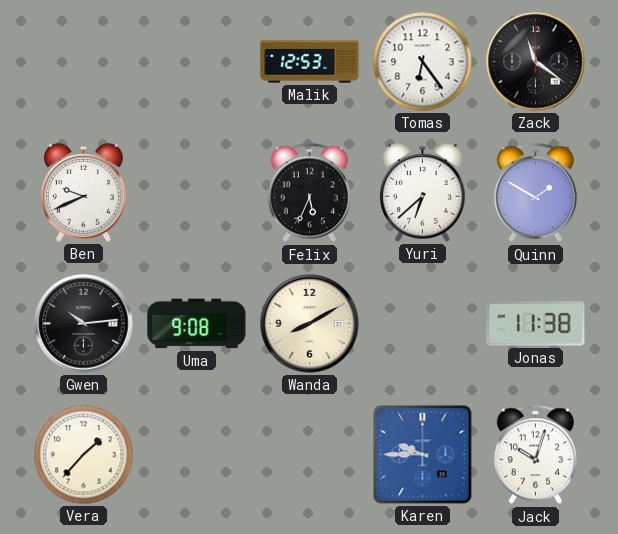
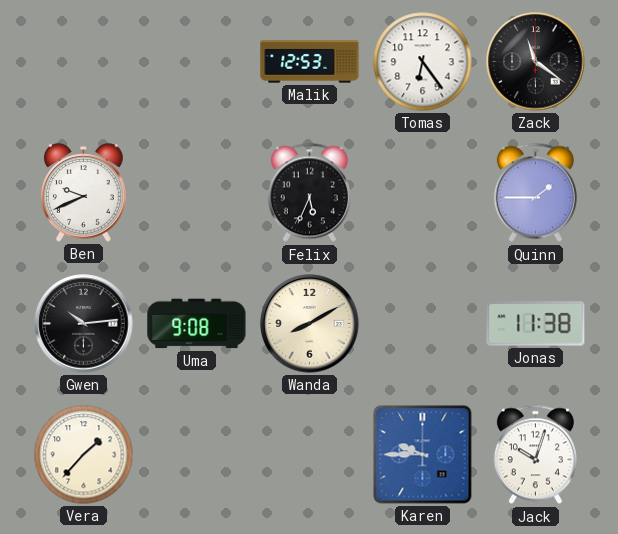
Yuri: 6:38 -> none (423, 193)
Quinn: 1:50 -> 1:45 (535, 193)
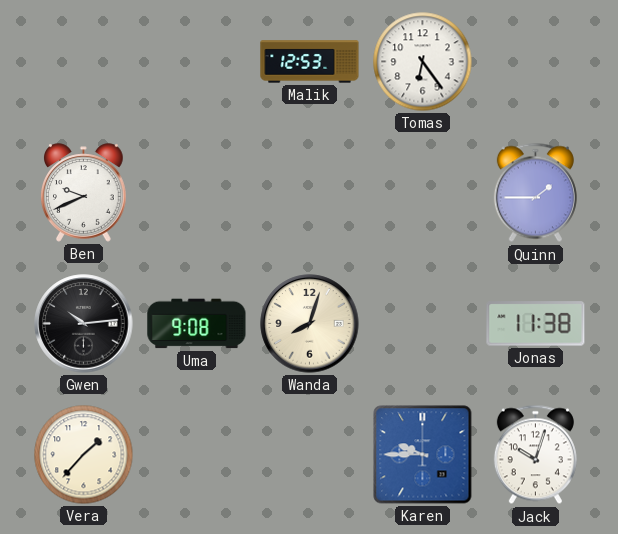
Zack: 11:21 -> none (536, 62)
Felix: 5:34 -> none (309, 193)
Wanda: 8:10 -> 8:03 (310, 324)
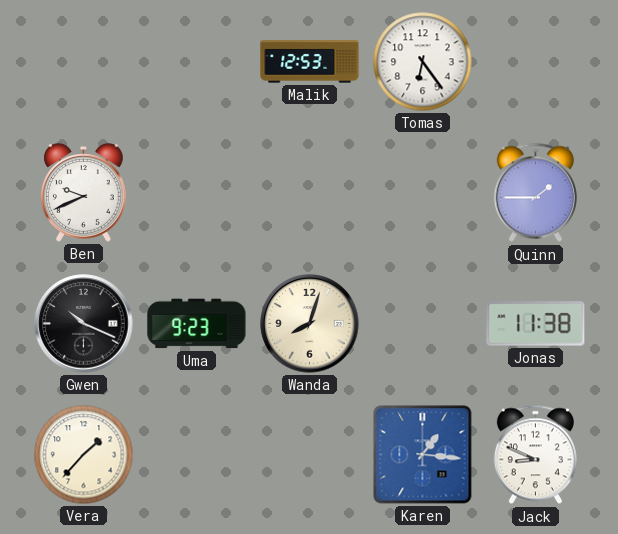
Gwen: 10:14 -> 10:19 (84, 324)
Uma: 9:08 -> 9:23 (197, 324)
Karen: 9:45 -> 1:16 (423, 455)
Jack: 10:03 -> 8:49 (535, 455)
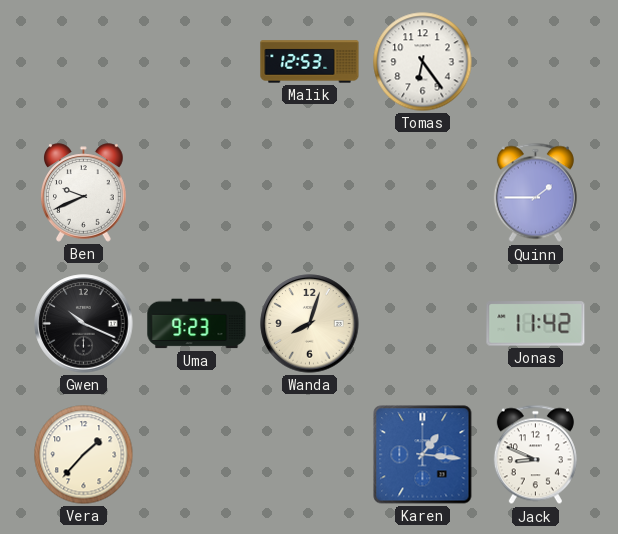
Jonas: 11:38 -> 11:42 (536, 324)
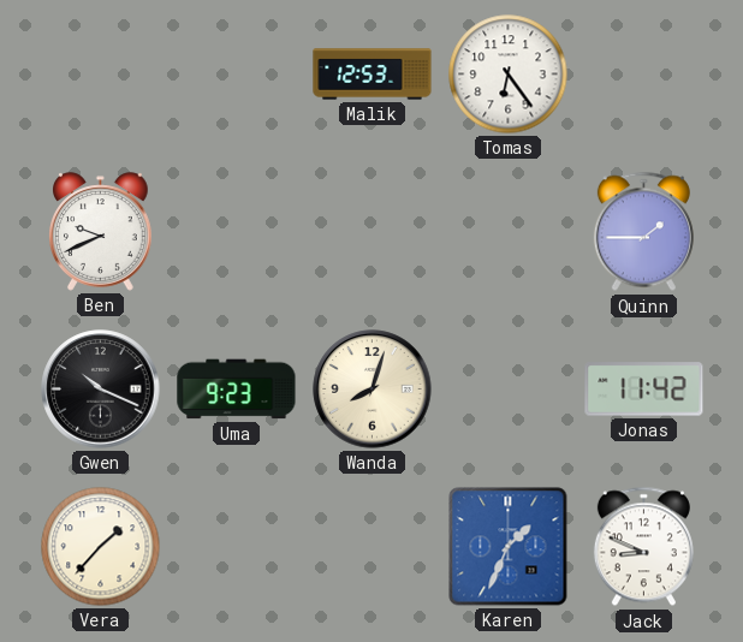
Karen: 1:16 -> 1:34 (509, 547)
